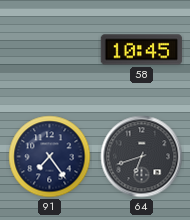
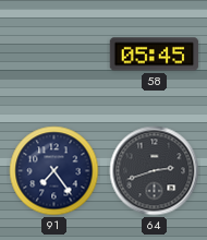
58: 10:45 -> 05:45 (155, 55)
64: 6:42 -> 2:42 (155, 171)
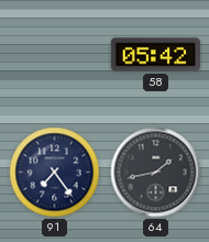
58: 05:45 -> 05:42 (156, 55)
64: 2:42 -> 1:43 (156, 173)
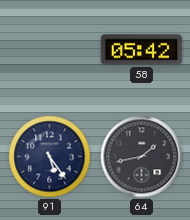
91: 7:24 -> 5:24 (50, 157)
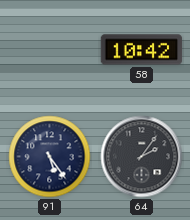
58: 05:42 -> 10:42 (142, 50)
64: 1:43 -> 2:06 (142, 157)
